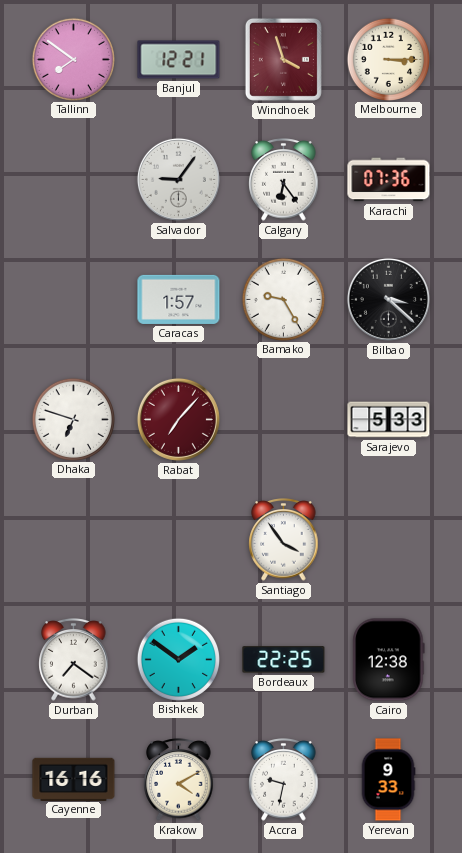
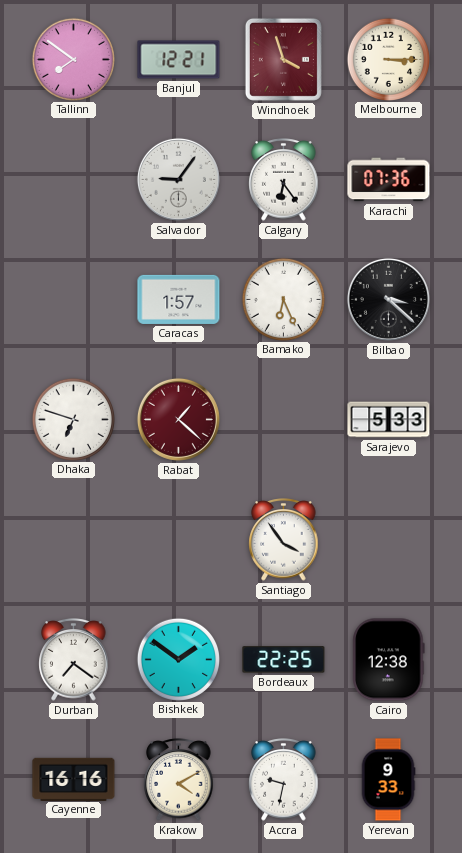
Bamako: 9:25 -> 6:26 (283, 299)
Rabat: 7:07 -> 1:22 (178, 419)
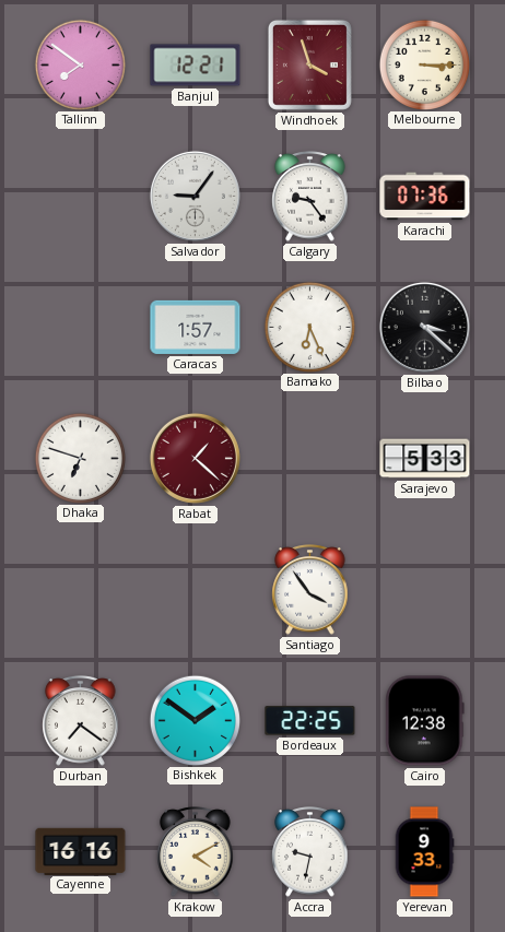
Calgary: 6:24 -> 9:24 (310, 197)
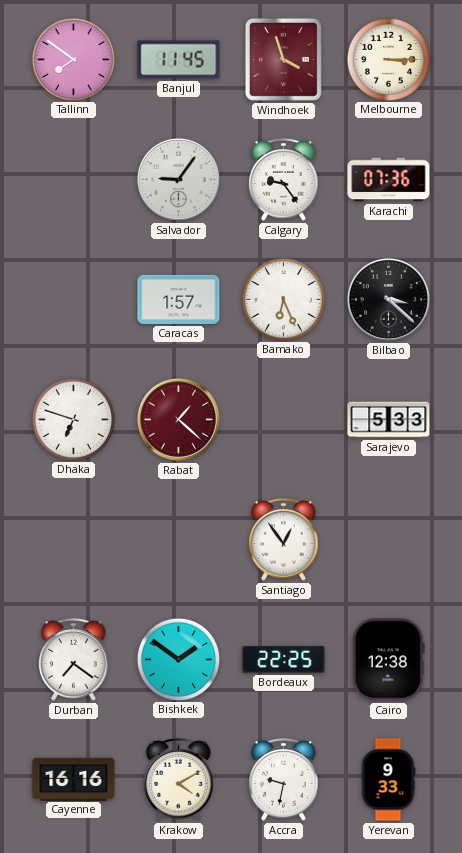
Banjul: 12:21 -> 11:45 (179, 60)
Santiago: 3:54 -> 12:54 (284, 540)
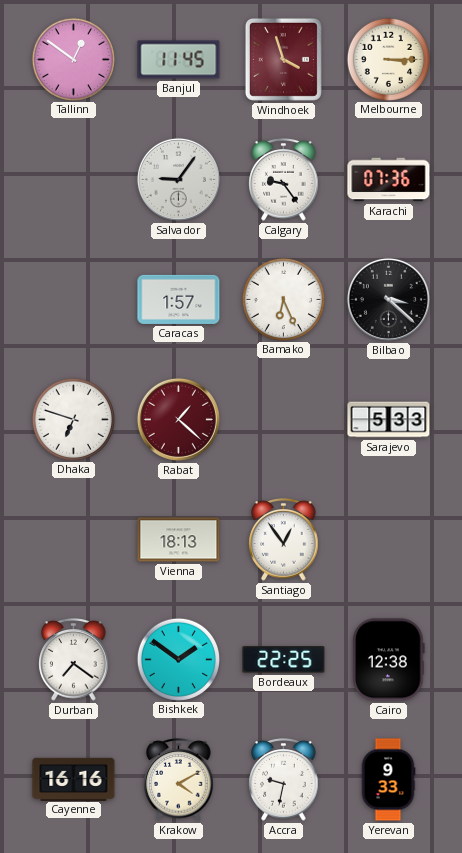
Tallinn: 7:51 -> 12:51 (73, 59)
Vienna: none -> 18:13 (179, 540)
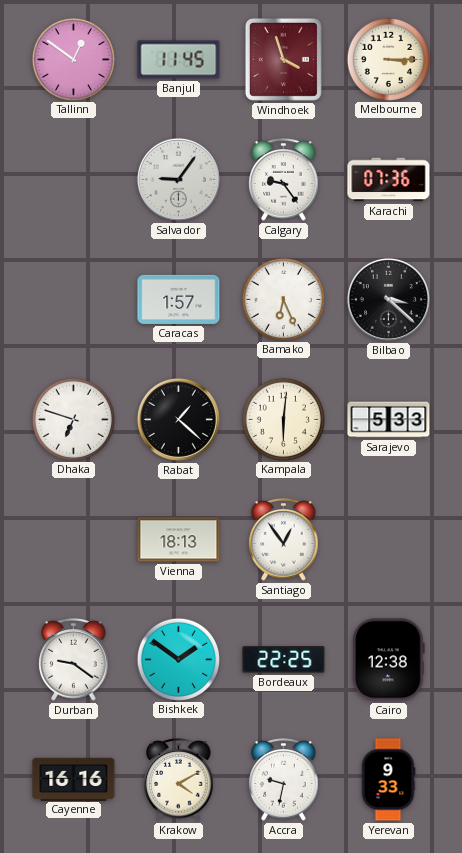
Rabat dial: burgundy -> black (178, 419)
Kampala: none -> 6:01 (283, 419)
Durban: 7:21 -> 9:21 (74, 660)
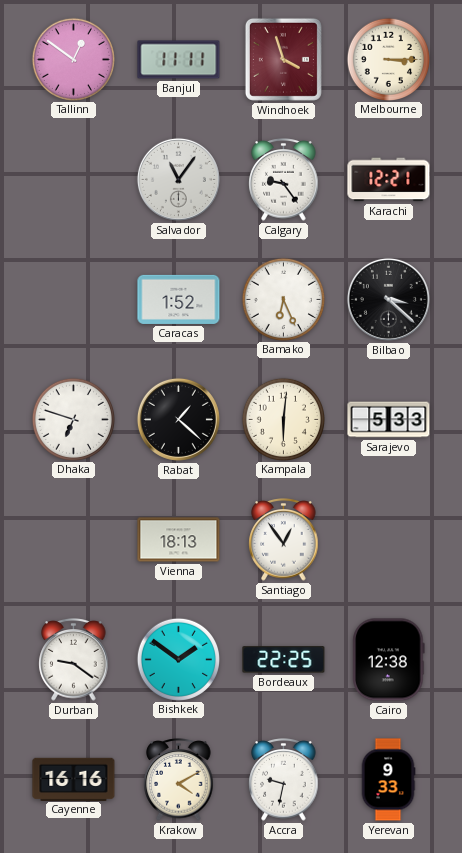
Banjul: 11:45 -> 11:11 (179, 60)
Salvador: 9:06 -> 11:06 (178, 179)
Karachi: 07:36 -> 12:21 (389, 180)
Caracas: 1:57 -> 1:52 (179, 299)
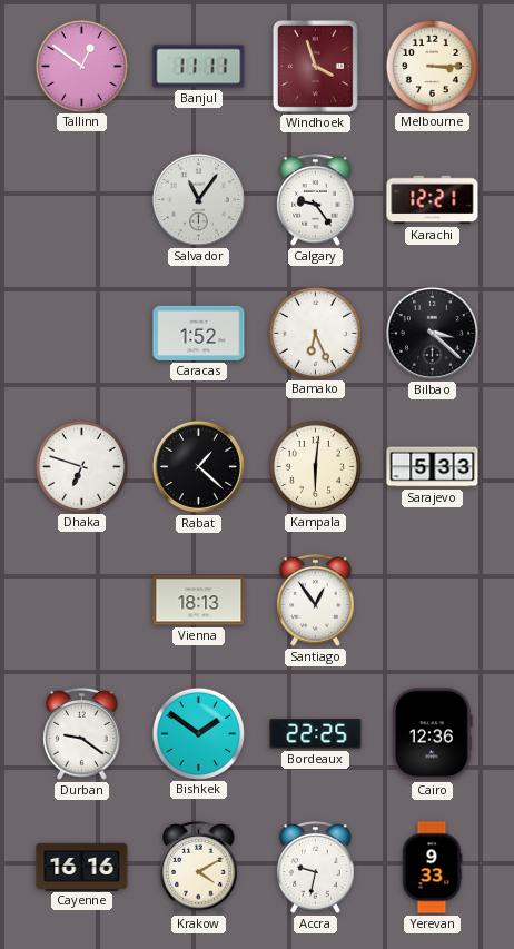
Cairo: 12:38 -> 12:36 (433, 734)
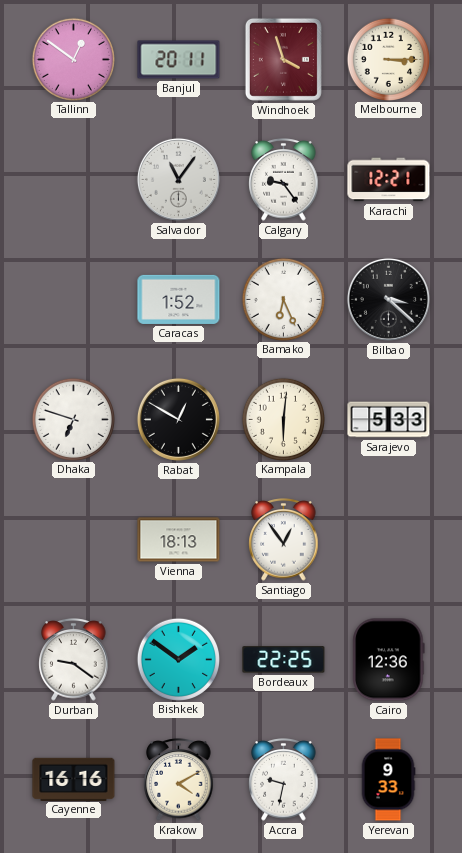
Banjul: 11:11 -> 20:11 (179, 60)
Rabat: 1:22 -> 12:50 (178, 419)
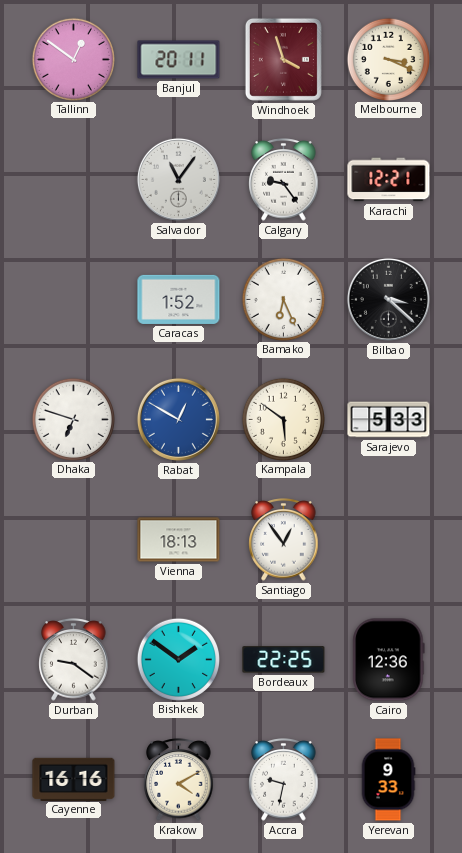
Melbourne: 3:15 -> 3:19 (388, 59)
Rabat dial: black -> blue (178, 419)
Kampala: 6:01 -> 5:51 (283, 419)
